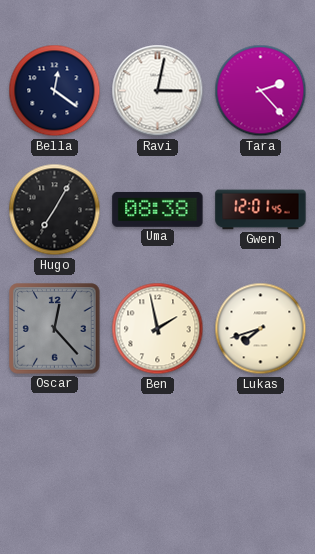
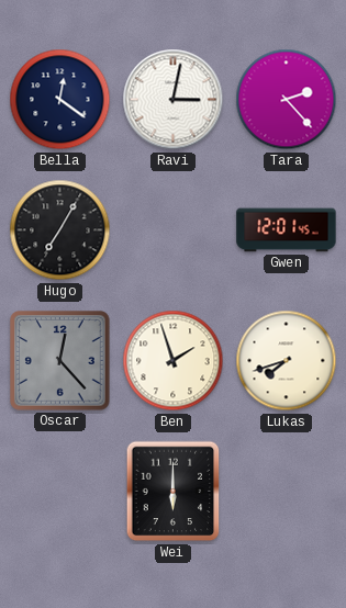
Uma: 08:38 -> none (158, 210)
Ben: 1:58 -> 1:57 (174, 361)
Wei: none -> 6:00 (174, 492)
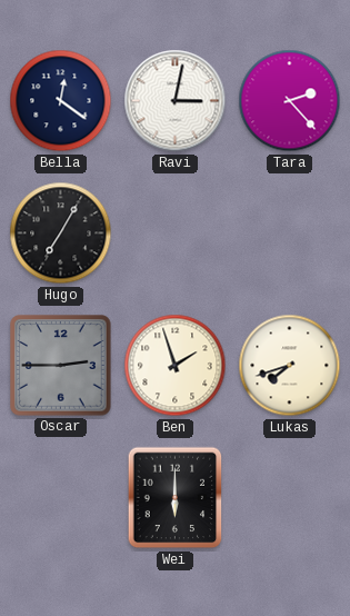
Gwen: 12:01 -> none (287, 230)
Oscar: 12:23 -> 2:45 (61, 366)
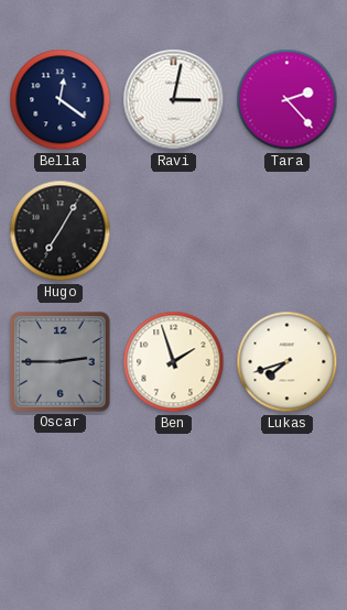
Wei: 6:00 -> none (176, 498)
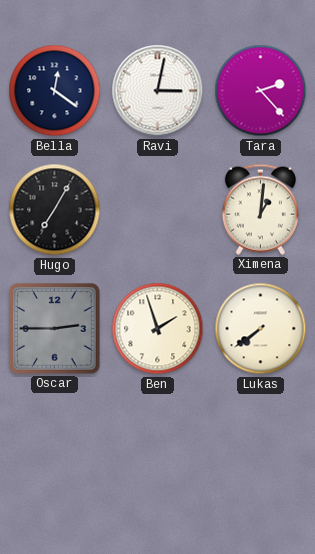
Ximena: none -> 1:01 (260, 209)
Lukas: 7:42 -> 7:39 (261, 329)
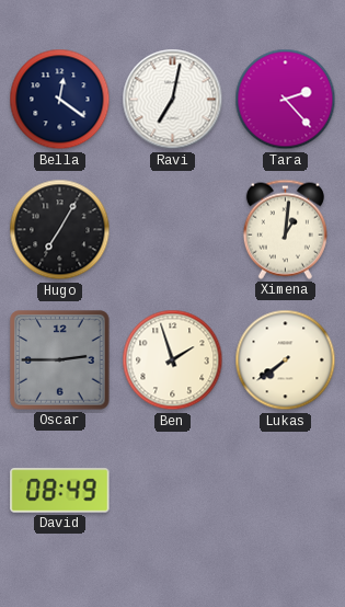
Ravi: 3:02 -> 7:02 (173, 100)
David: none -> 08:49 (60, 491)
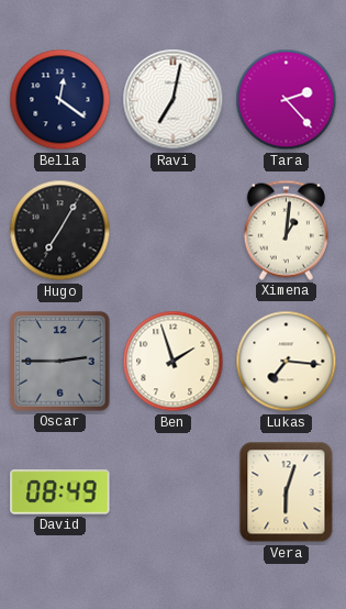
Lukas: 7:39 -> 7:16 (287, 362)
Vera: none -> 6:03 (287, 492)
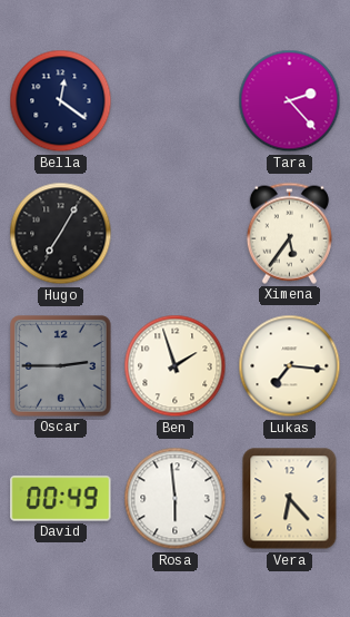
Ravi: 7:02 -> none (174, 100)
Ximena: 1:01 -> 5:36 (289, 233)
David: 08:49 -> 00:49 (61, 499)
Rosa: none -> 5:59 (176, 499)
Vera: 6:03 -> 6:23 (290, 499)
